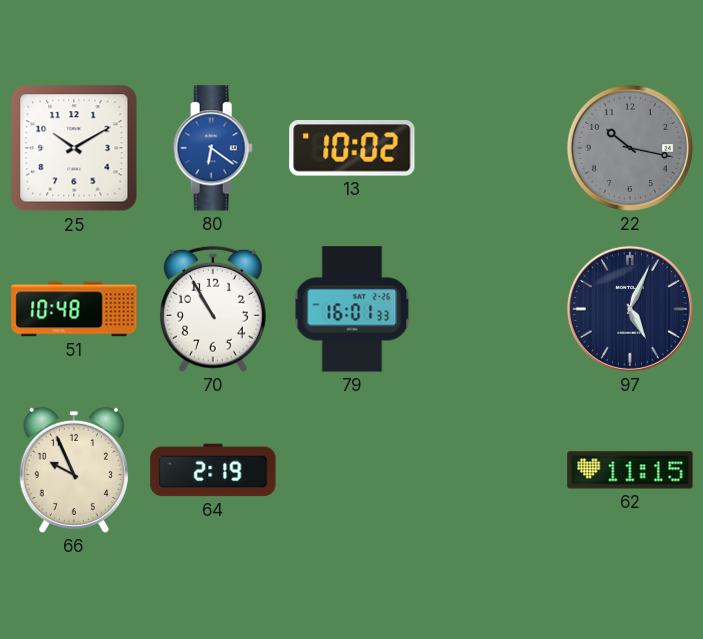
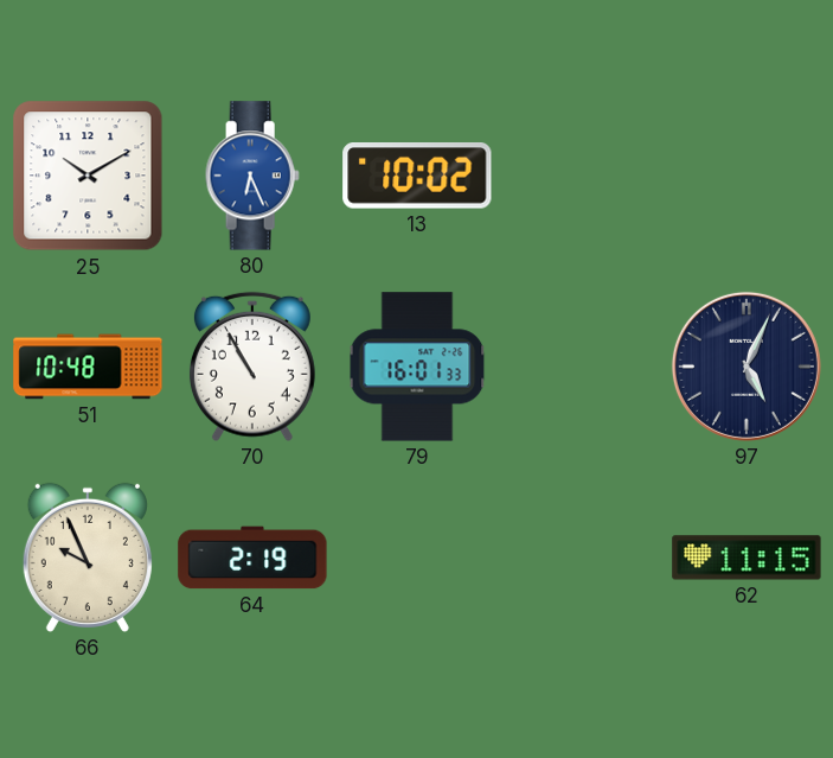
80: 6:21 -> 6:26 (252, 176)
22: 10:17 -> none (630, 148)
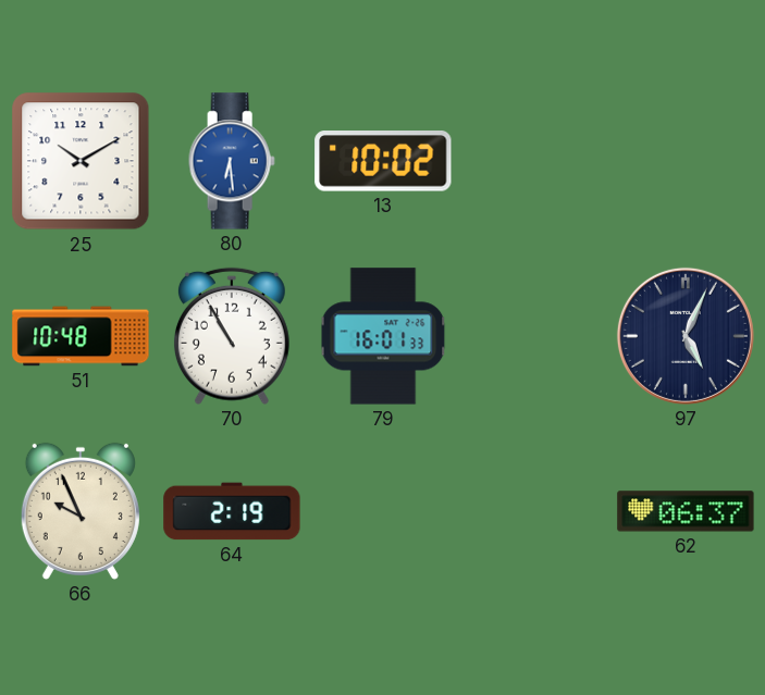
80: 6:26 -> 6:29 (232, 161)
62: 11:15 -> 06:37 (686, 511)
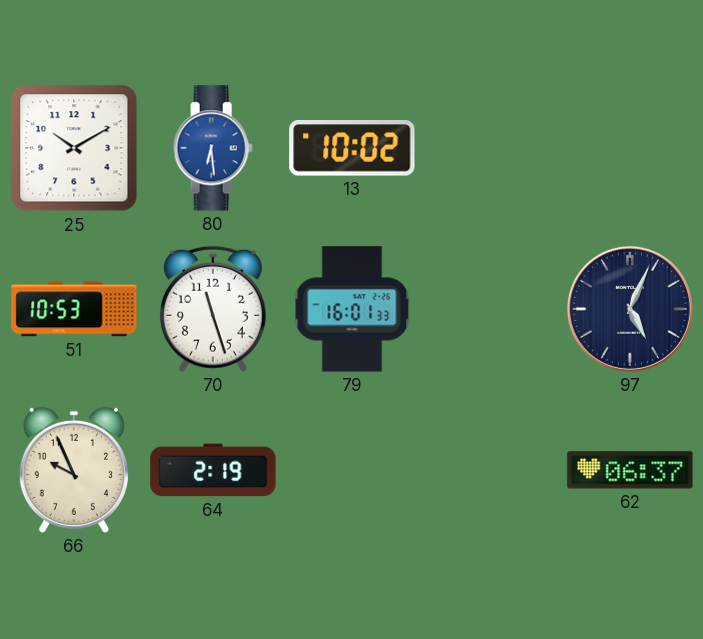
51: 10:48 -> 10:53 (74, 309)
70: 10:55 -> 11:27 (213, 309)
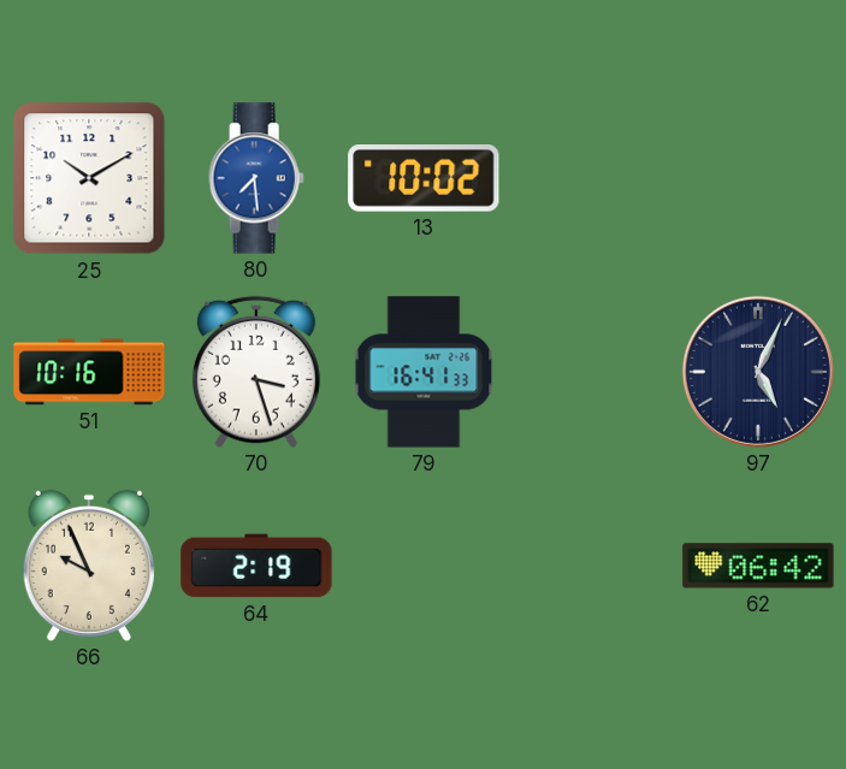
80: 6:29 -> 7:29 (256, 178)
51: 10:53 -> 10:16 (89, 372)
70: 11:27 -> 3:27 (256, 372)
79: 16:01 -> 16:41 (424, 372)
62: 06:37 -> 06:42 (758, 566)
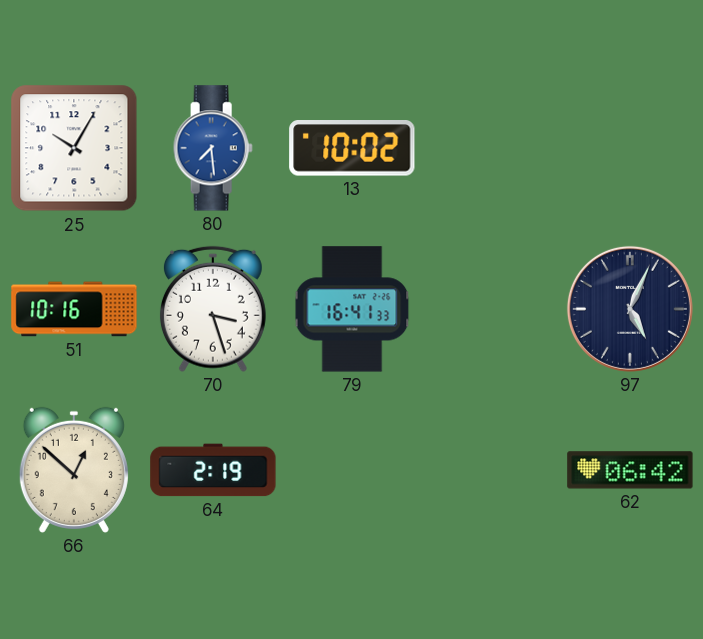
25: 10:10 -> 10:05 (74, 148)
66: 9:56 -> 12:52 (74, 470)
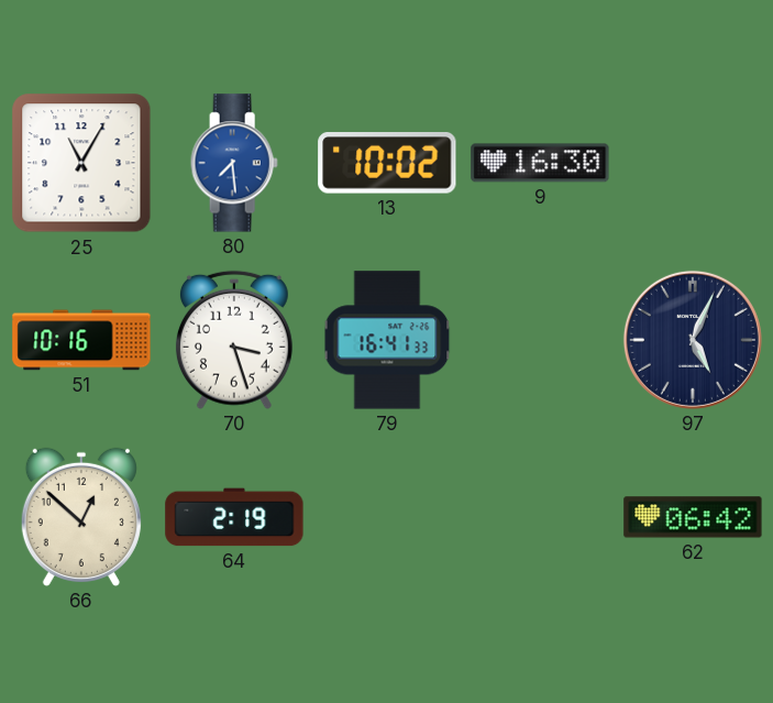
25: 10:05 -> 11:05 (81, 163)
9: none -> 16:30 (540, 163)
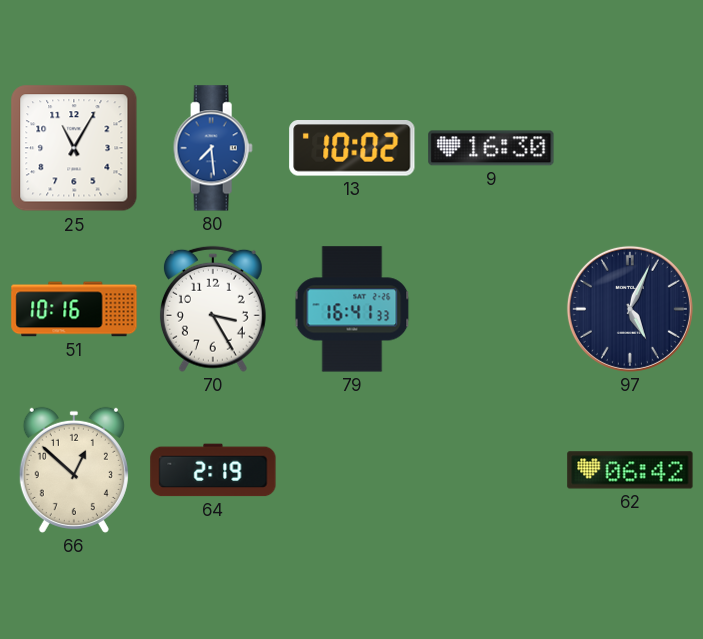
70: 3:27 -> 3:25 (213, 309)
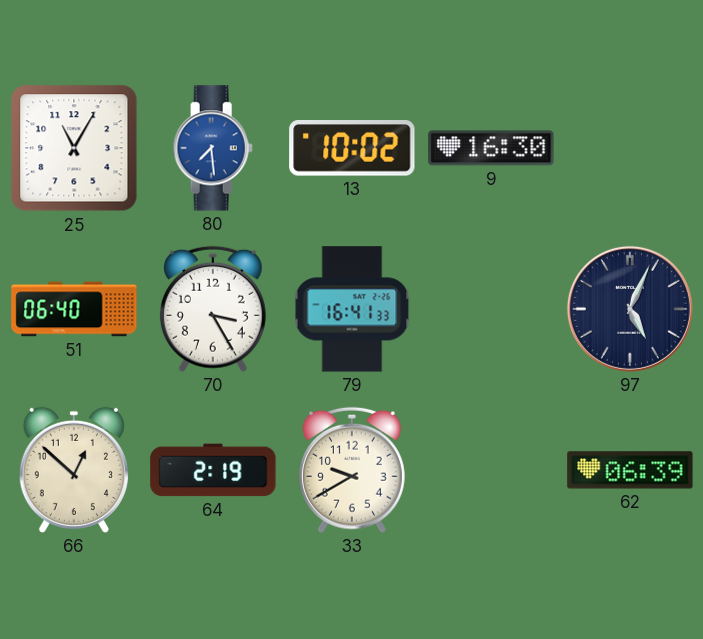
51: 10:16 -> 06:40 (74, 309)
33: none -> 9:40 (352, 470)
62: 06:42 -> 06:39 (630, 470)
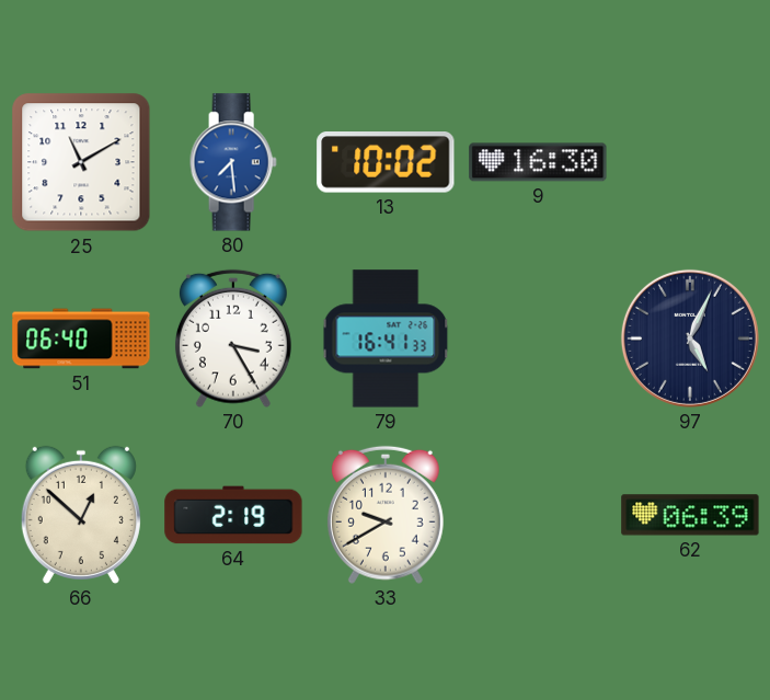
25: 11:05 -> 11:10 (81, 162)
